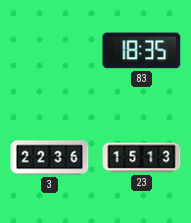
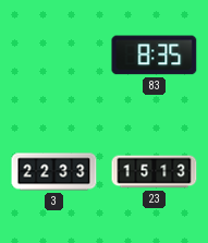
83: 18:35 -> 8:35 (155, 56)
3: 22:36 -> 22:33 (54, 172)
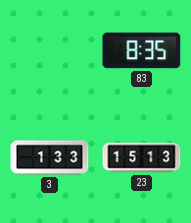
3: 22:33 -> 1:33 (50, 158)
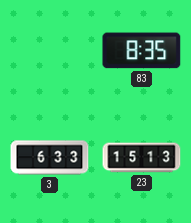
3: 1:33 -> 6:33 (50, 158)
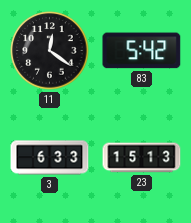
11: none -> 12:21 (50, 51)
83: 8:35 -> 5:42 (142, 51)
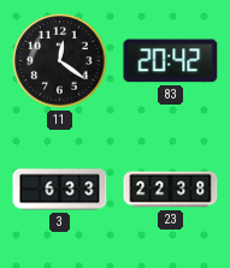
83: 5:42 -> 20:42 (171, 61)
23: 15:13 -> 22:38 (171, 190)
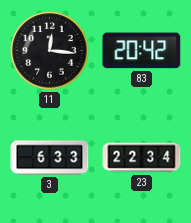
11: 12:21 -> 12:16 (50, 51)
23: 22:38 -> 22:34 (142, 158)
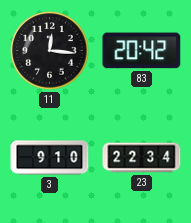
3: 6:33 -> 9:10 (50, 158)
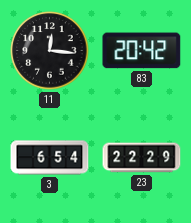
3: 9:10 -> 6:54 (50, 158)
23: 22:34 -> 22:29 (142, 158)
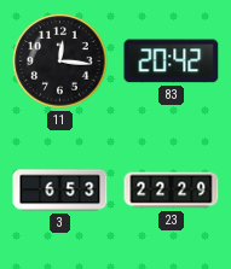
3: 6:54 -> 6:53 (60, 191)
